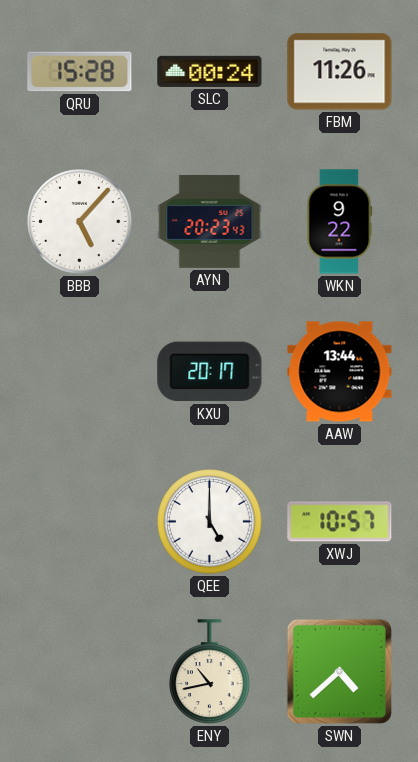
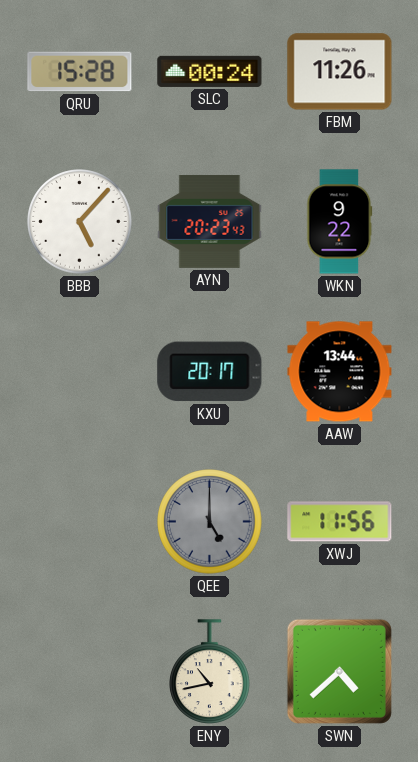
QEE dial: white -> grey (210, 522)
XWJ: 10:57 -> 11:56 (340, 522)
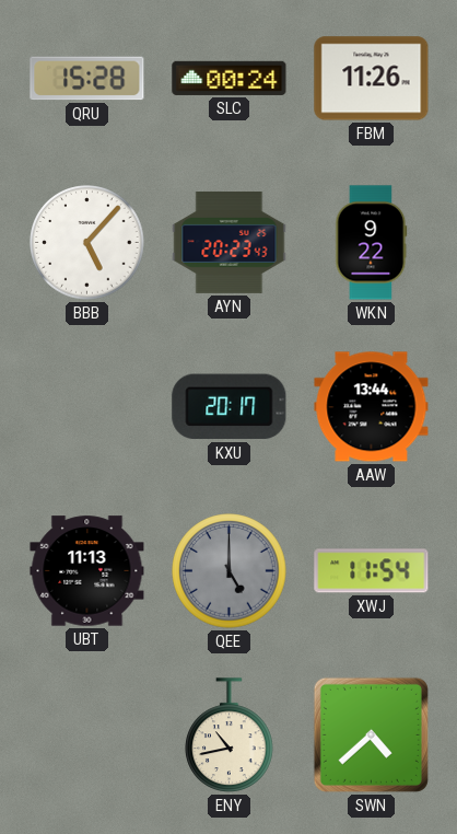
UBT: none -> 11:13 (87, 571)
XWJ: 11:56 -> 11:54 (372, 571)
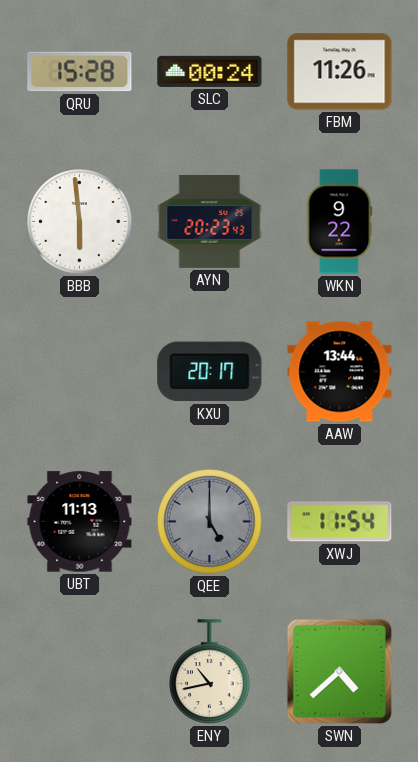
BBB: 5:07 -> 5:59 (80, 222)
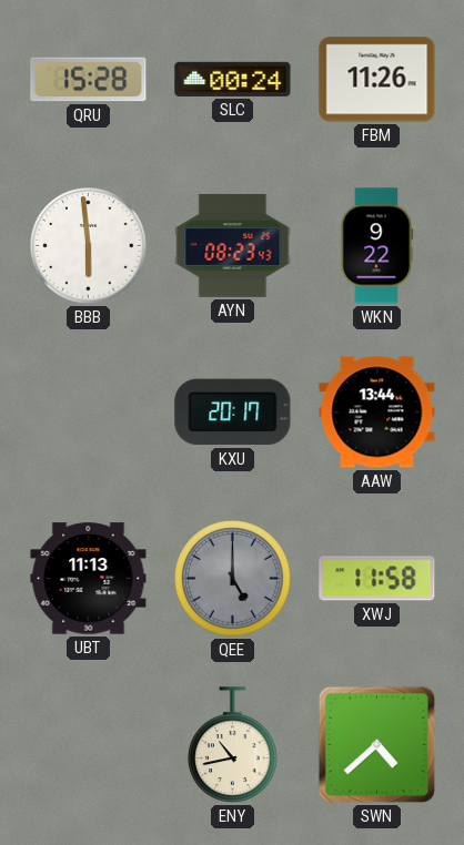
AYN: 20:23 -> 08:23 (233, 245)
XWJ: 11:54 -> 11:58 (377, 579)
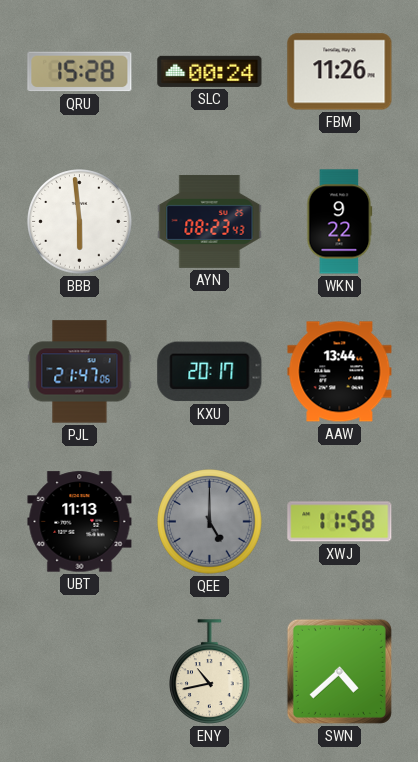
PJL: none -> 21:47 (80, 372)
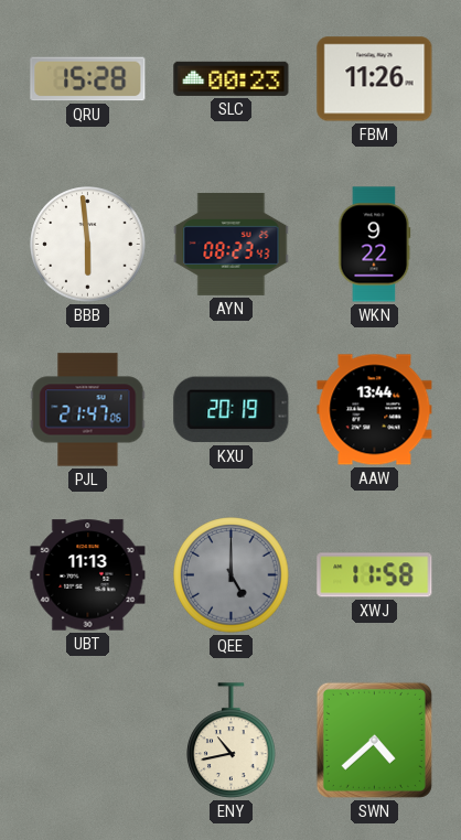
SLC: 00:24 -> 00:23 (232, 78)
KXU: 20:17 -> 20:19 (232, 410)
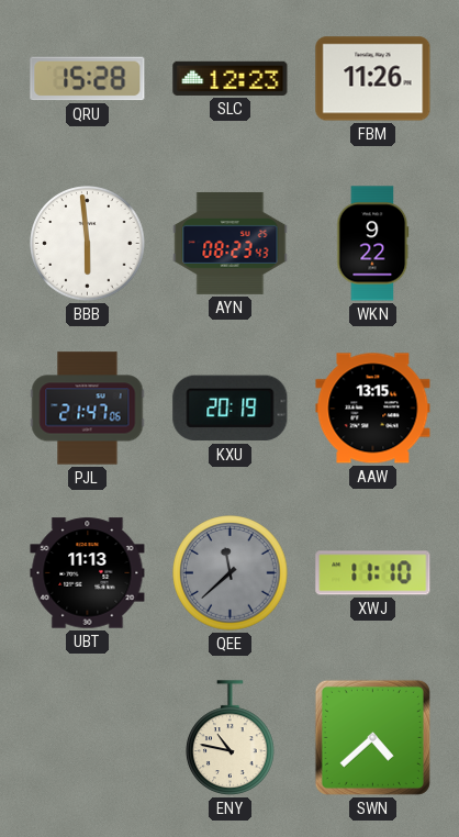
SLC: 00:23 -> 12:23 (231, 78)
AAW: 13:44 -> 13:15 (373, 409)
QEE: 5:00 -> 11:38 (231, 573)
XWJ: 11:58 -> 11:10 (373, 573)
ENY: 10:43 -> 10:47 (231, 738)
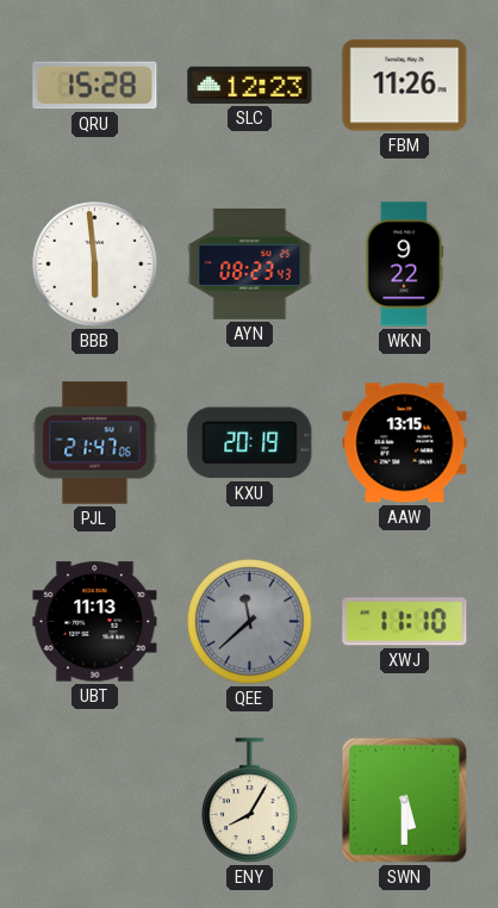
ENY: 10:47 -> 8:05 (250, 801)
SWN: 4:38 -> 5:30 (404, 800)
